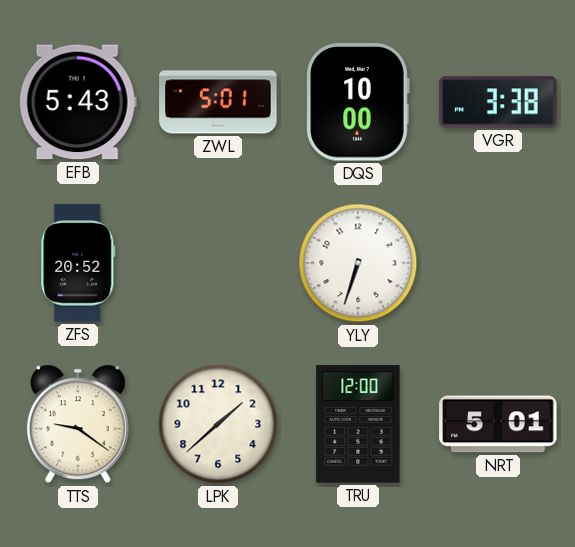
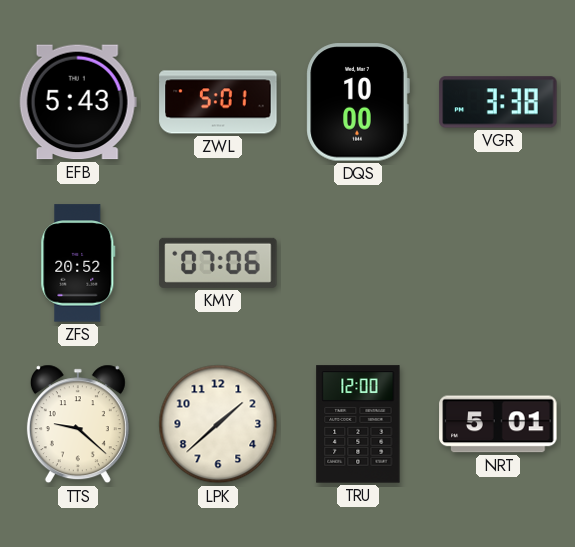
KMY: none -> 07:06 (218, 263)
YLY: 6:33 -> none (358, 263)
TTS: 9:21 -> 9:22 (78, 424)
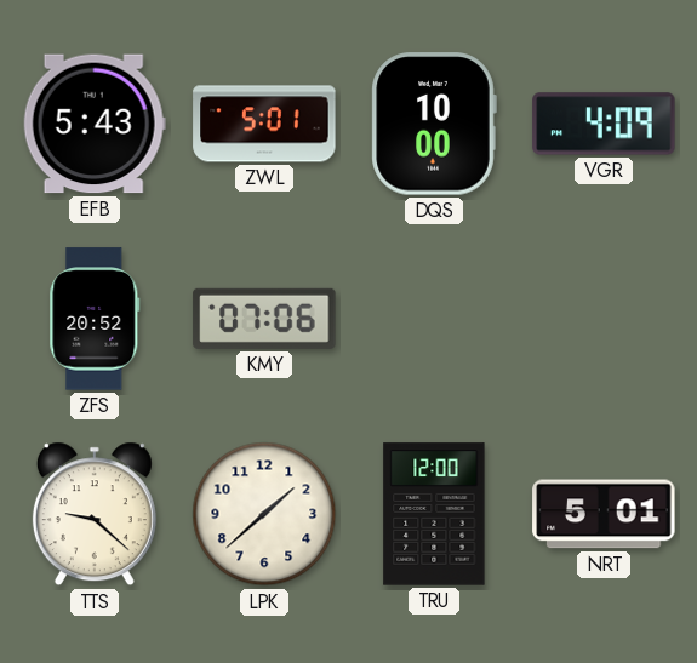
VGR: 3:38 -> 4:09 (604, 124)
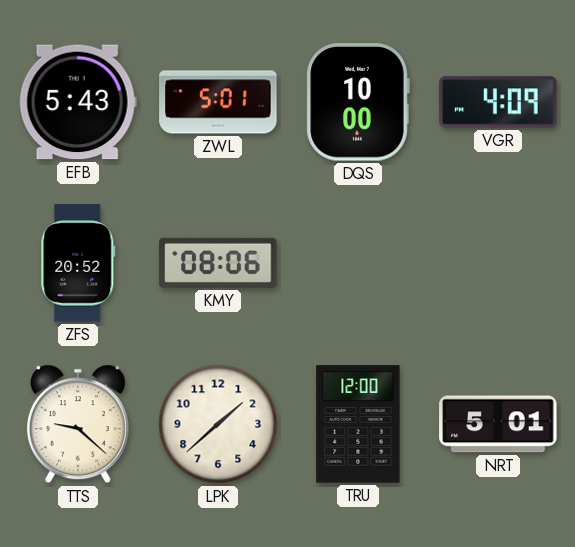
KMY: 07:06 -> 08:06 (218, 263)
